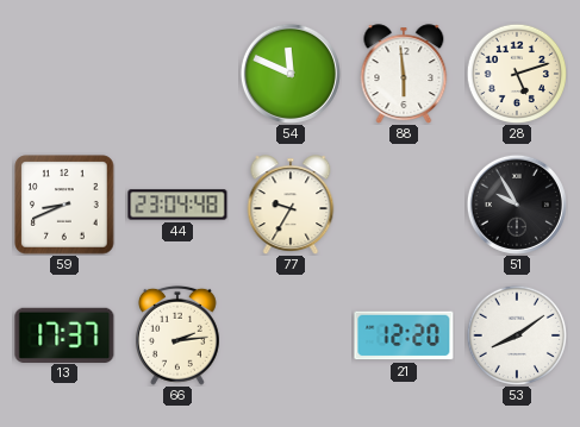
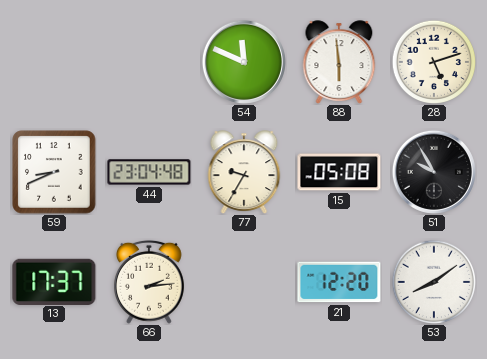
15: none -> 05:08 (339, 172)
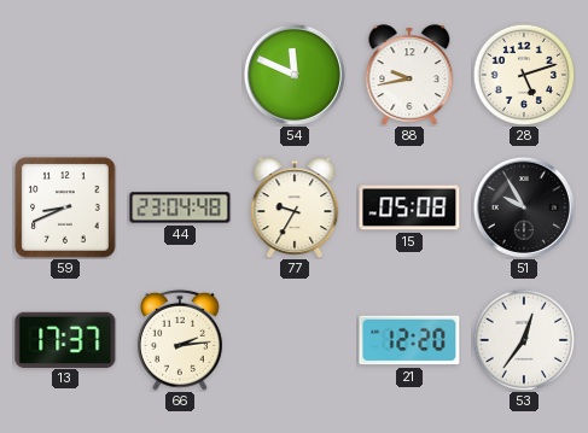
88: 5:59 -> 9:43 (409, 75)
53: 8:09 -> 12:36 (523, 339)
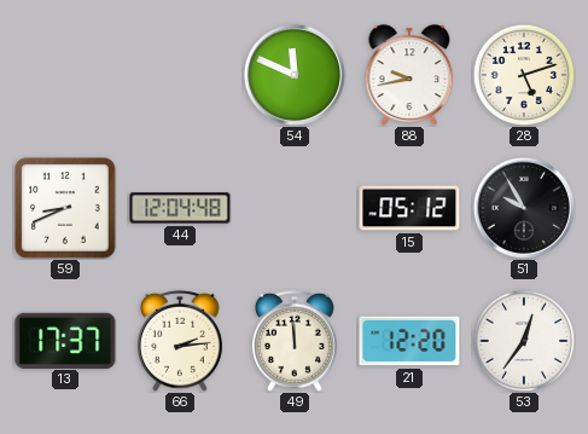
44: 23:04 -> 12:04 (180, 208)
77: 9:35 -> none (295, 207)
15: 05:08 -> 05:12 (409, 208)
49: none -> 11:59 (295, 341)
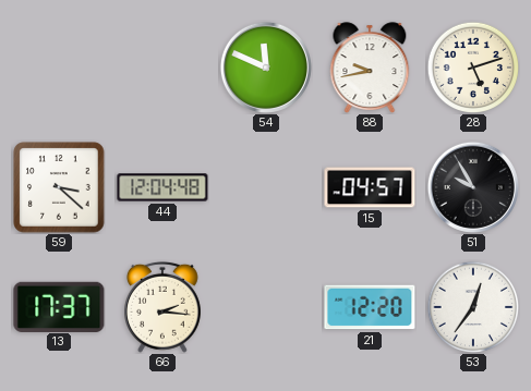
59: 8:41 -> 3:22 (59, 187)
15: 05:12 -> 04:57 (370, 187)
66: 2:14 -> 2:16 (162, 307)
49: 11:59 -> none (295, 341)
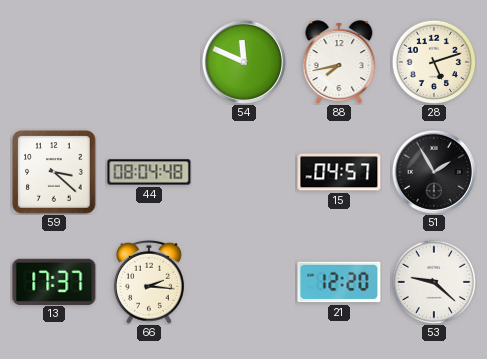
88: 9:43 -> 7:43 (339, 62)
44: 12:04 -> 08:04 (149, 172)
51: 9:55 -> 1:55 (434, 172)
53: 12:36 -> 9:22 (433, 281)
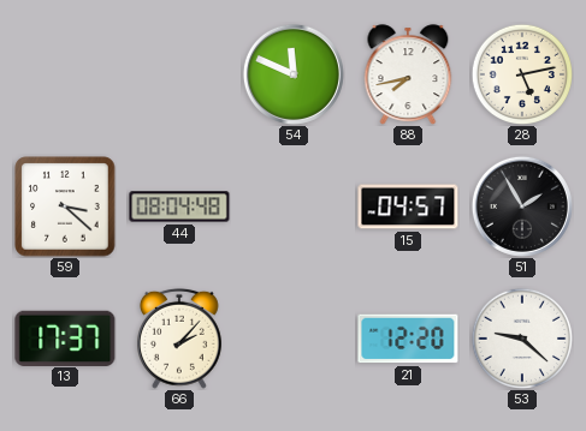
28: 5:12 -> 5:13 (521, 73)
66: 2:16 -> 2:07 (179, 339)
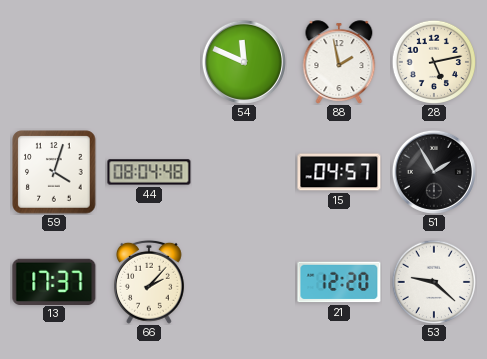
88: 7:43 -> 1:58 (339, 62)
59: 3:22 -> 4:03 (54, 172)
